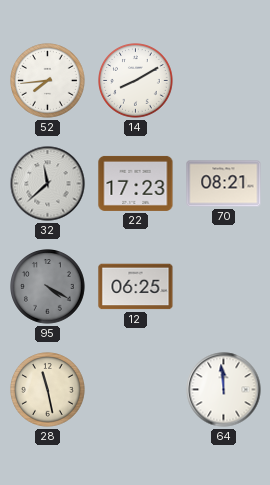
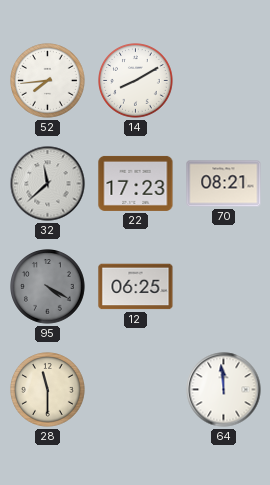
28: 11:28 -> 11:30 (48, 390)
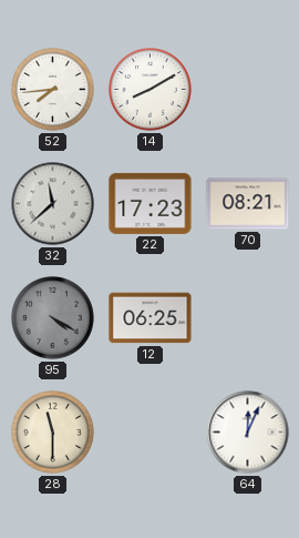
64: 11:59 -> 12:04 (248, 433)
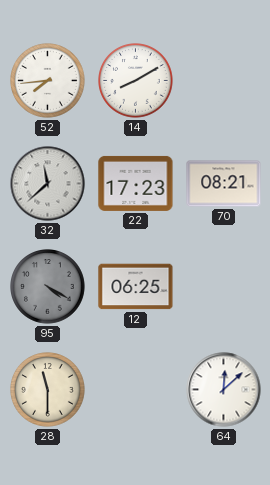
64: 12:04 -> 12:08 (224, 390)
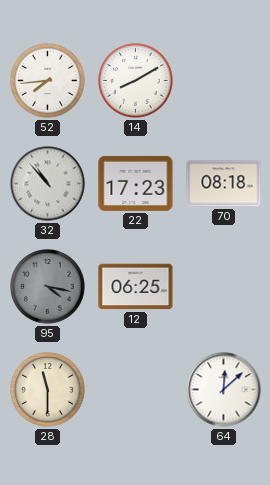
32: 11:38 -> 10:53 (48, 184)
70: 08:21 -> 08:18 (224, 184)
95: 4:20 -> 4:17 (48, 287)
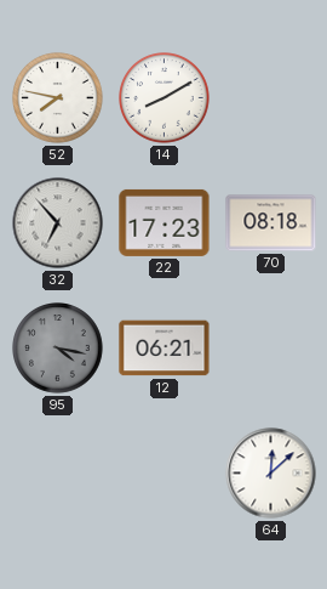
52: 7:44 -> 7:47 (58, 98)
32: 10:53 -> 6:53 (58, 223)
12: 06:25 -> 06:21 (165, 349)
28: 11:30 -> none (48, 390)
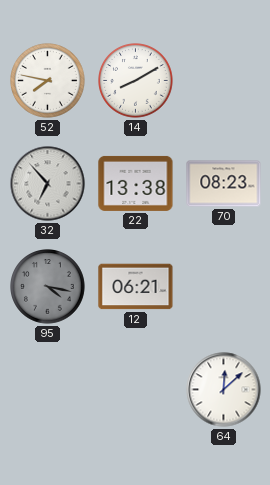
22: 17:23 -> 13:38 (136, 183)
70: 08:18 -> 08:23 (224, 184)
